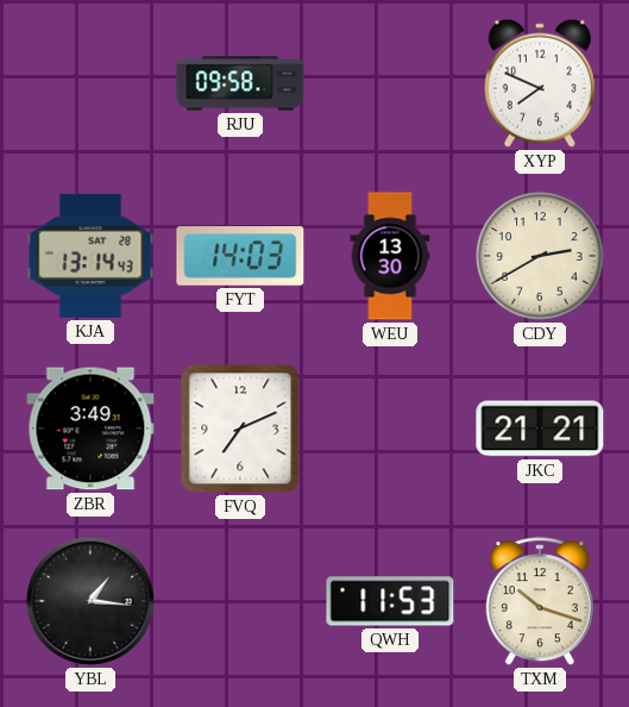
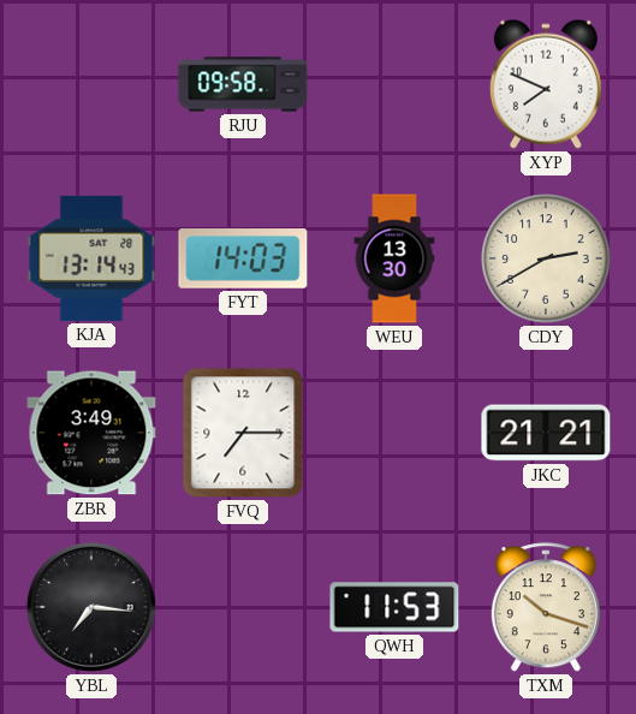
FVQ: 7:11 -> 7:15 (243, 433)
YBL: 1:16 -> 7:16 (91, 607)
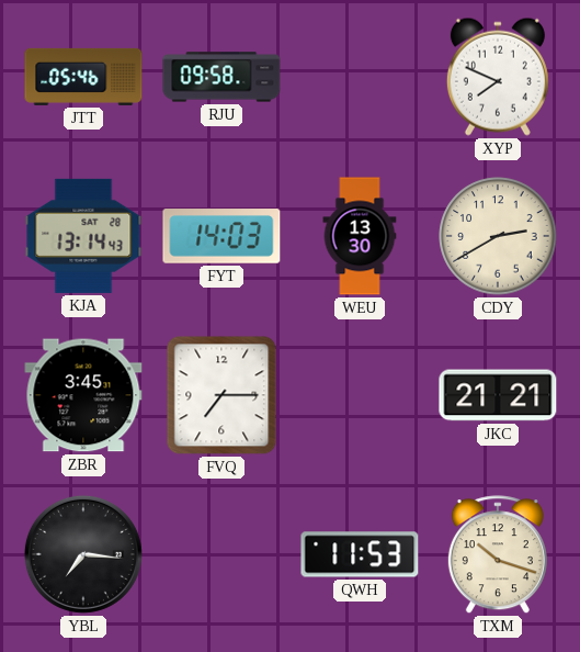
JTT: none -> 05:46 (83, 77)
ZBR: 3:49 -> 3:45 (83, 395)
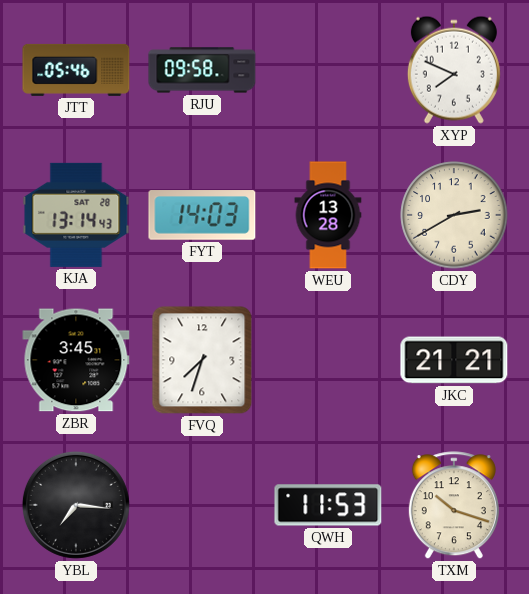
WEU: 13:30 -> 13:28 (328, 215)
FVQ: 7:15 -> 7:33 (202, 360)
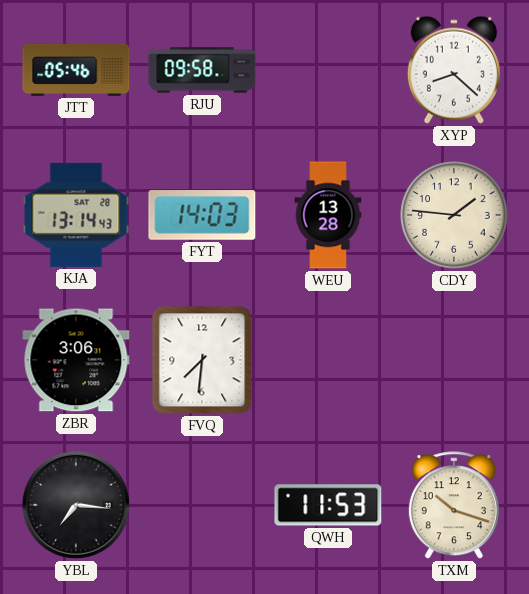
XYP: 7:49 -> 8:22 (454, 70)
CDY: 2:40 -> 1:46 (454, 215)
ZBR: 3:45 -> 3:06 (76, 360)
FVQ: 7:33 -> 7:31 (202, 360)
JKC: 21:21 -> none (454, 360)
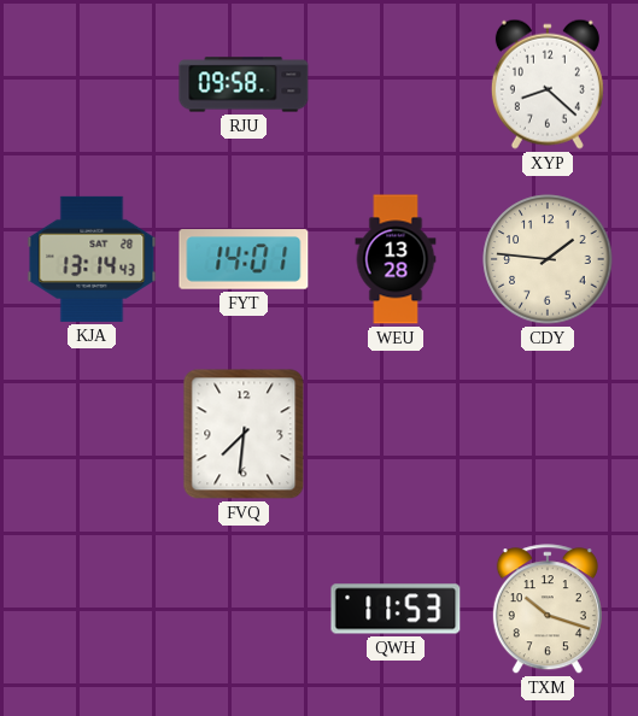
JTT: 05:46 -> none (76, 70)
FYT: 14:03 -> 14:01 (244, 259)
ZBR: 3:06 -> none (76, 360)
YBL: 7:16 -> none (76, 505)
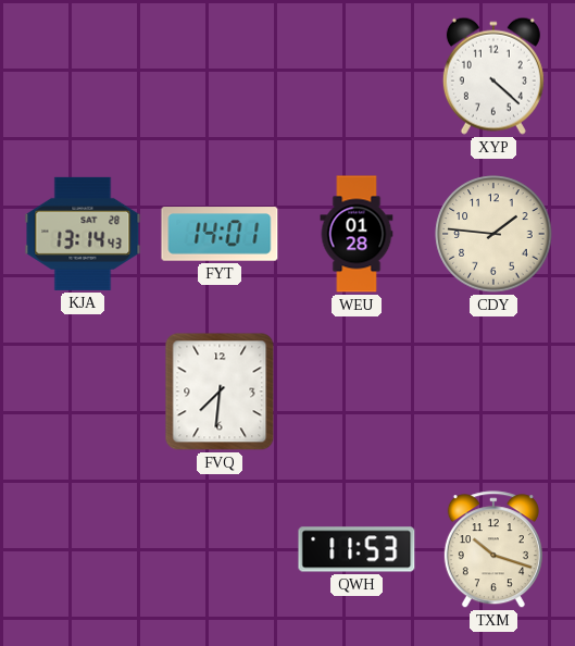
RJU: 09:58 -> none (244, 84)
XYP: 8:22 -> 4:22 (493, 76)
WEU: 13:28 -> 01:28 (357, 234)
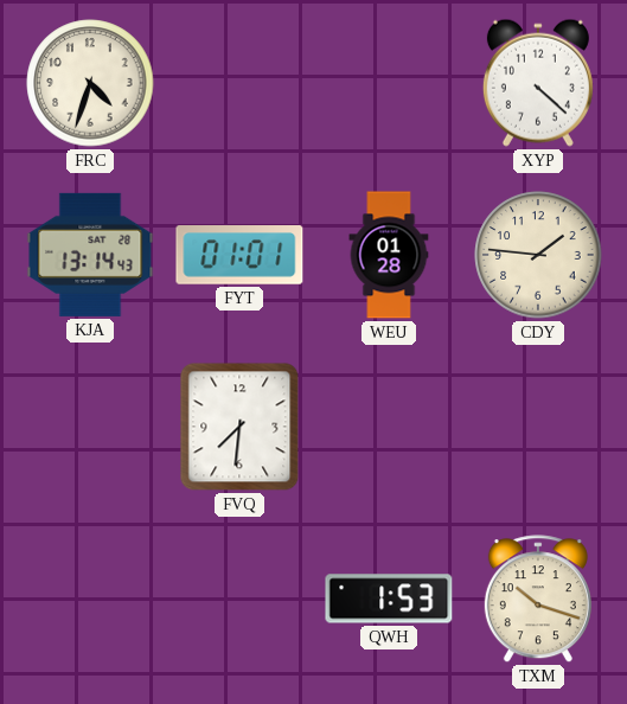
FRC: none -> 4:33 (90, 83)
FYT: 14:01 -> 01:01 (239, 255)
QWH: 11:53 -> 1:53 (389, 599)
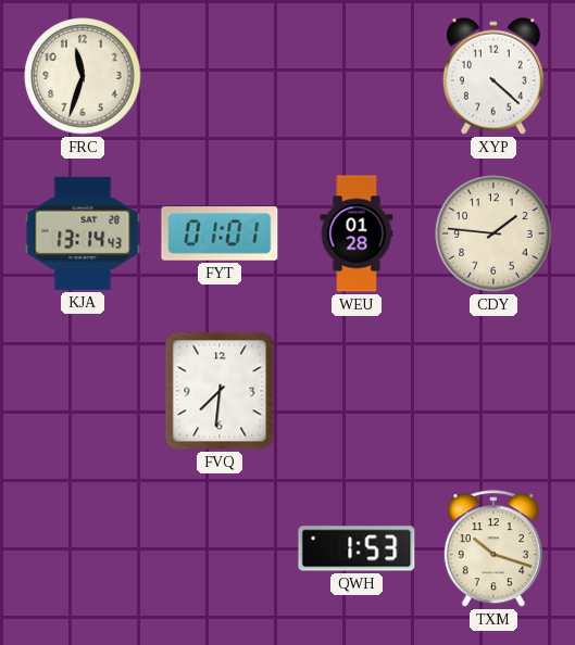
FRC: 4:33 -> 11:33 (83, 76)
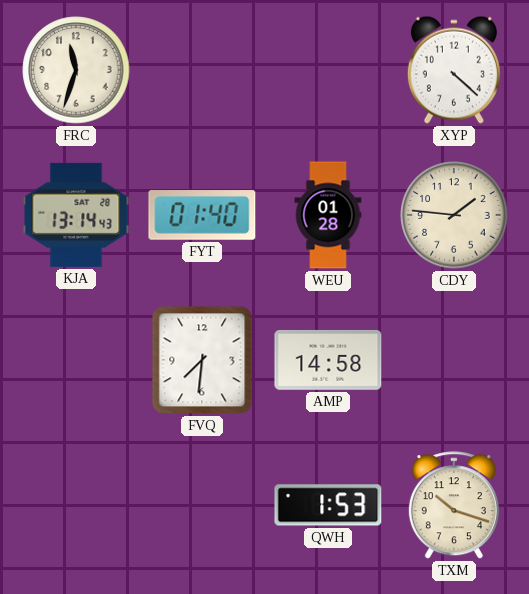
FYT: 01:01 -> 01:40 (202, 215)
AMP: none -> 14:58 (328, 360)
